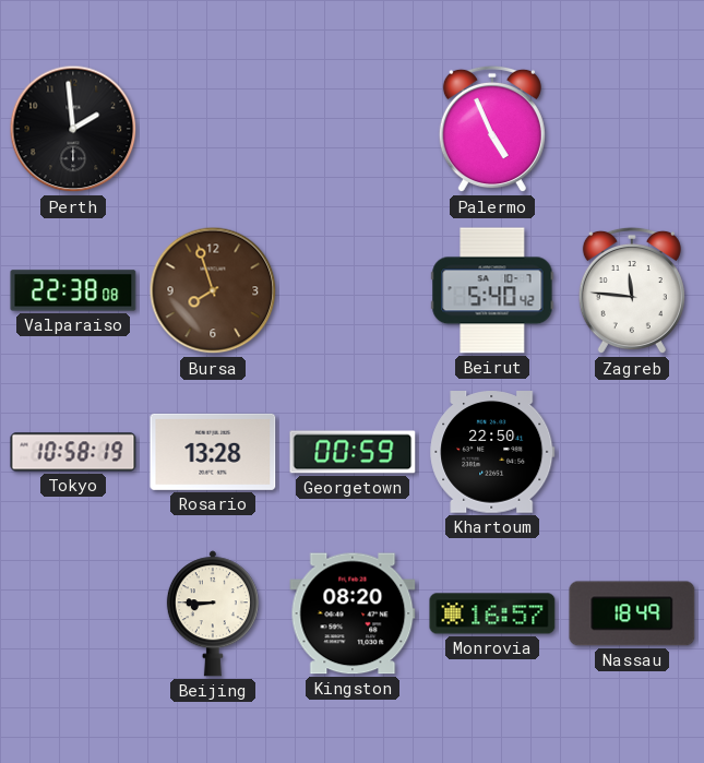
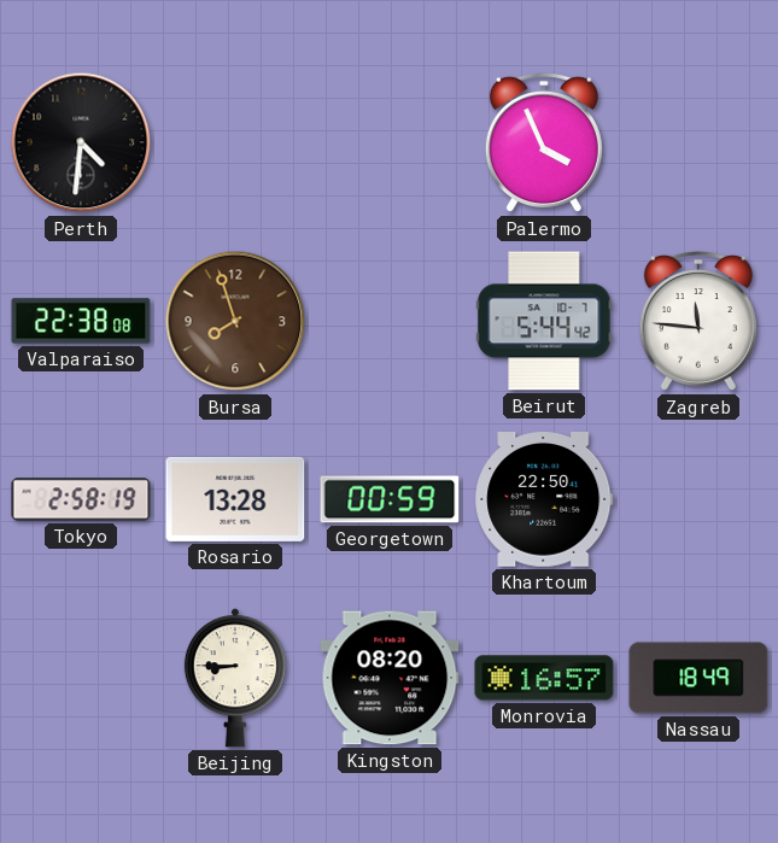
Perth: 1:59 -> 4:31 (81, 142)
Palermo: 4:56 -> 3:56 (544, 142)
Beirut: 5:40 -> 5:44 (544, 321)
Tokyo: 10:58 -> 2:58 (81, 499)
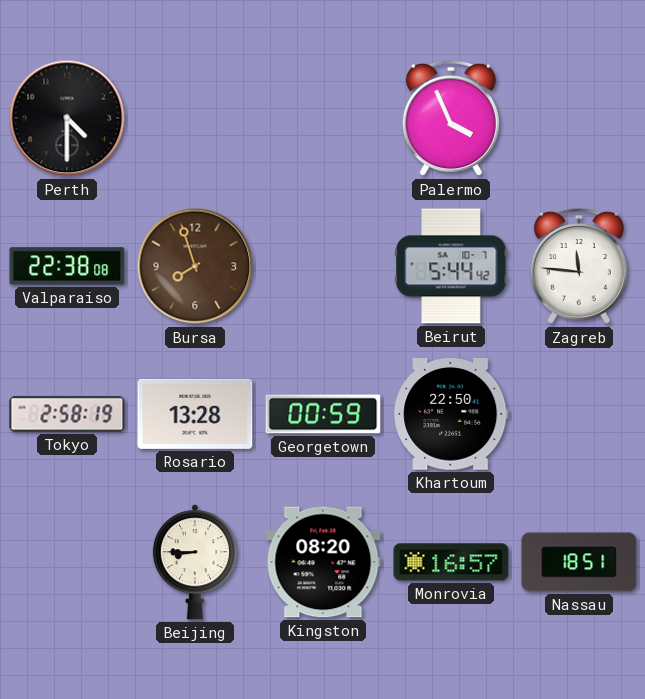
Perth: 4:31 -> 4:30 (67, 118)
Nassau: 18:49 -> 18:51 (579, 562)
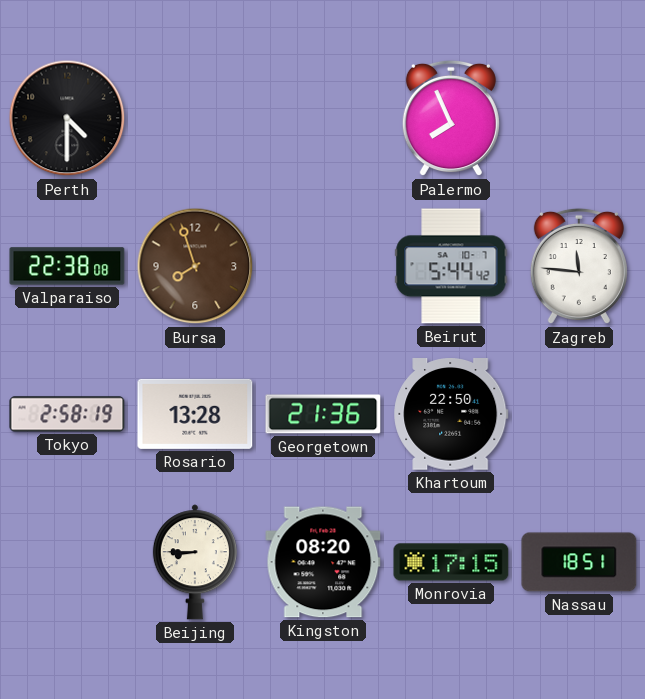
Palermo: 3:56 -> 7:56 (451, 118)
Georgetown: 00:59 -> 21:36 (323, 414)
Monrovia: 16:57 -> 17:15 (451, 562)
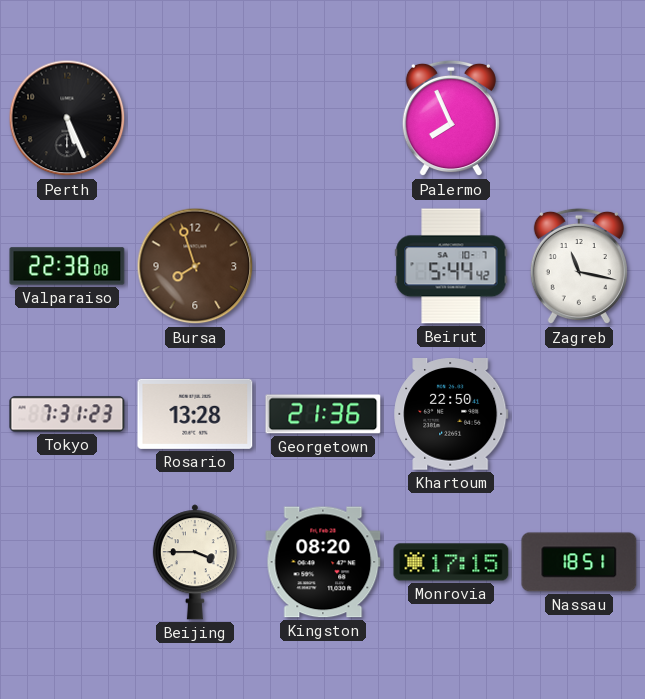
Perth: 4:30 -> 5:26 (67, 118)
Zagreb: 11:46 -> 11:17 (579, 266)
Tokyo: 2:58 -> 7:31 (67, 414)
Beijing: 8:45 -> 3:45 (195, 562)
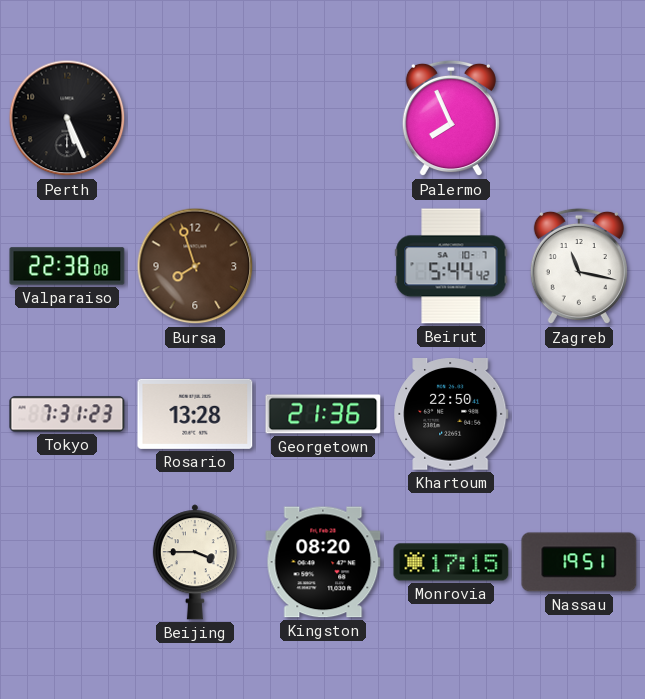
Nassau: 18:51 -> 19:51 (579, 562)
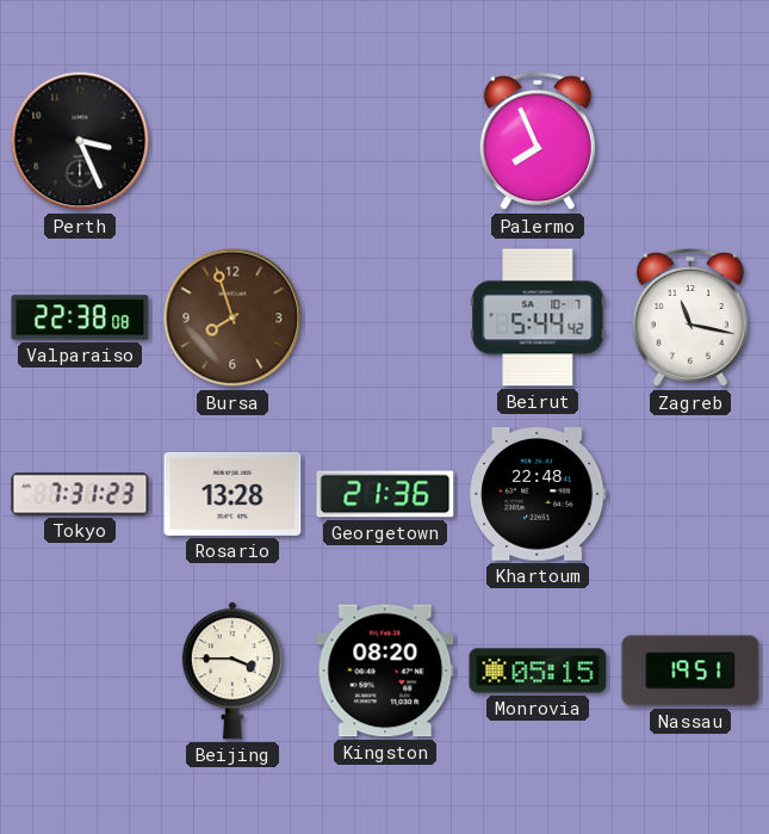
Perth: 5:26 -> 3:26 (80, 141)
Khartoum: 22:50 -> 22:48 (538, 494)
Monrovia: 17:15 -> 05:15 (538, 671)
